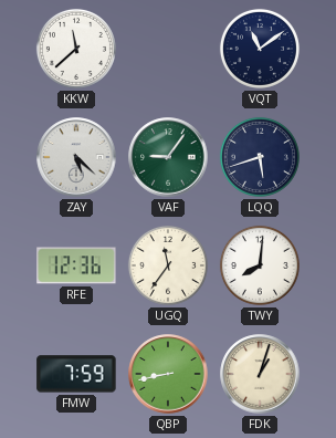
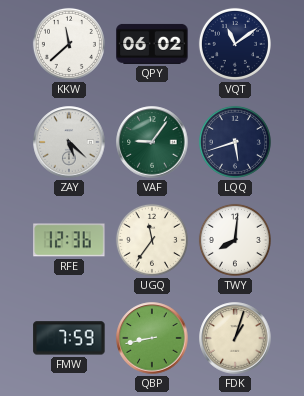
QPY: none -> 06:02 (152, 44)
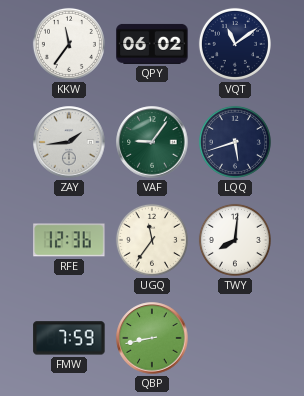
KKW: 11:38 -> 11:36 (69, 44)
ZAY: 5:22 -> 1:44 (69, 142)
FDK: 1:03 -> none (235, 338)
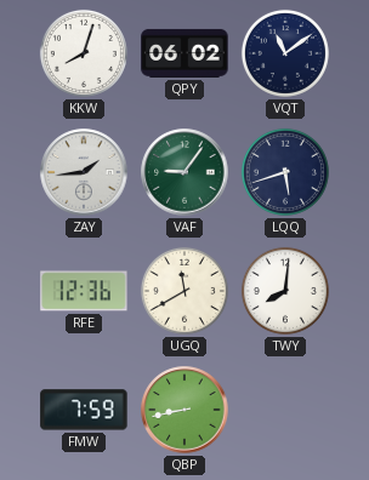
KKW: 11:36 -> 8:03 (84, 53)
UGQ: 11:36 -> 11:40 (184, 291)
